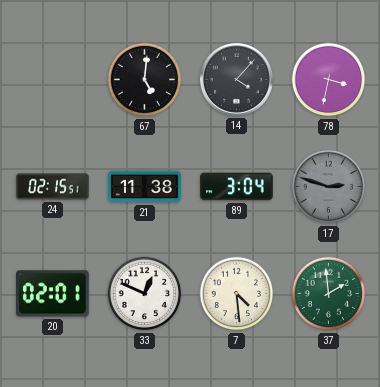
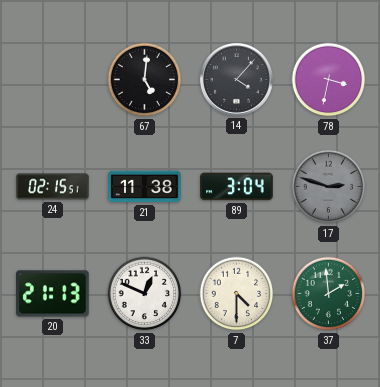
20: 02:01 -> 21:13 (53, 294)
7: 4:29 -> 4:30 (237, 294)
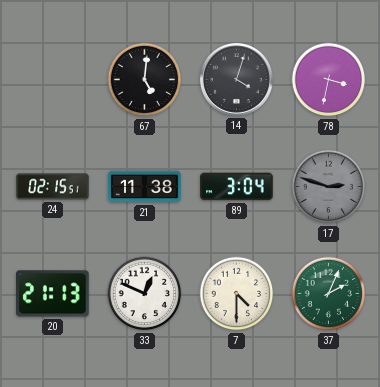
14: 4:07 -> 4:03 (236, 79)
37: 1:59 -> 2:04 (329, 294)
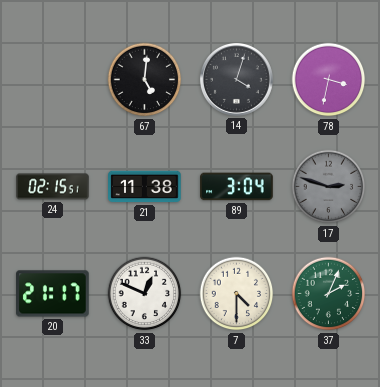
20: 21:13 -> 21:17 (53, 294)
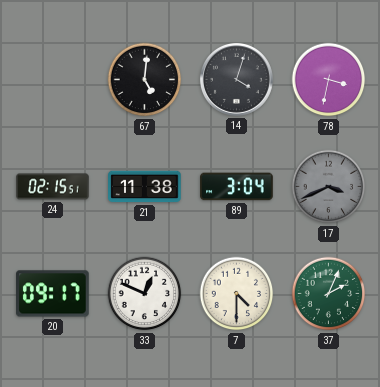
17: 2:48 -> 3:41 (329, 187)
20: 21:17 -> 09:17 (53, 294)
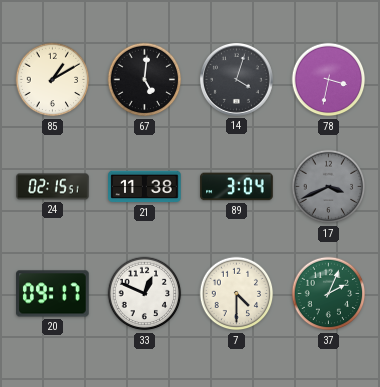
85: none -> 1:10 (53, 80)
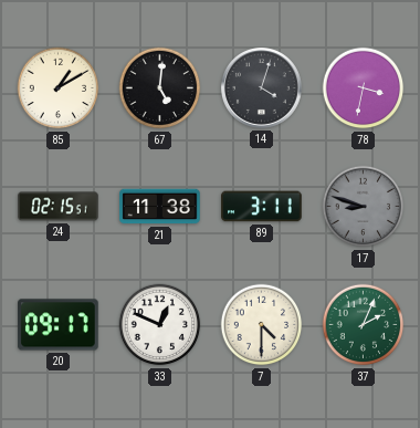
89: 3:04 -> 3:11 (262, 207)
17: 3:41 -> 8:48 (364, 207)
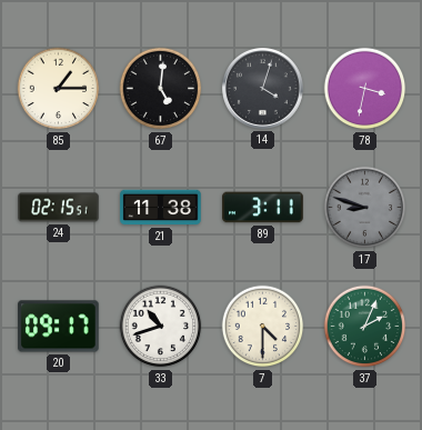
85: 1:10 -> 1:15 (59, 89)
33: 12:49 -> 10:42 (161, 327)
